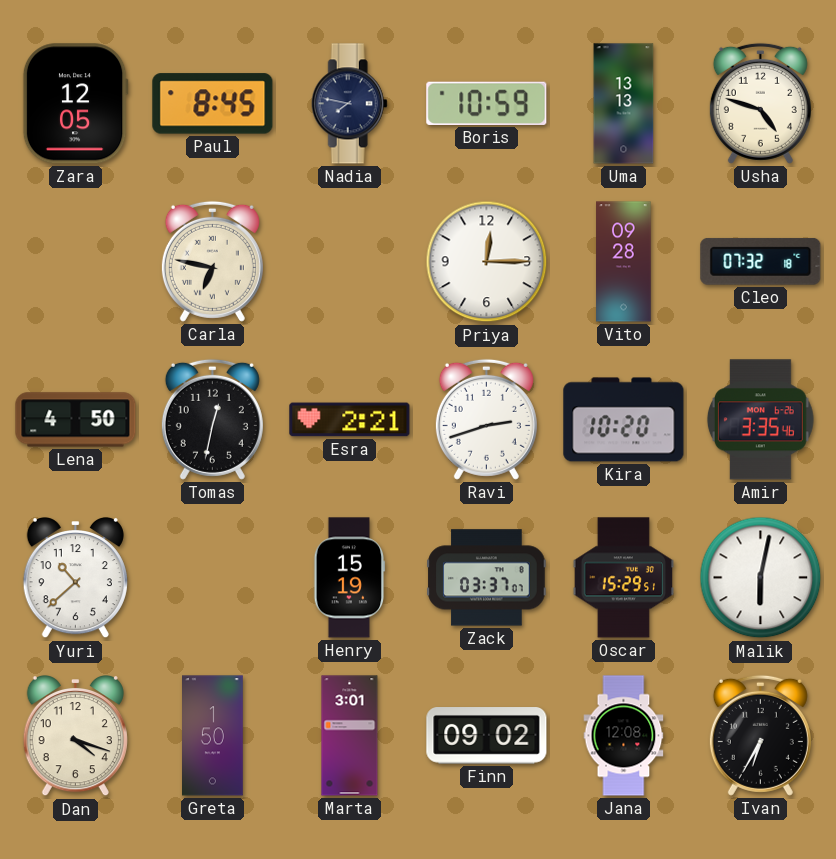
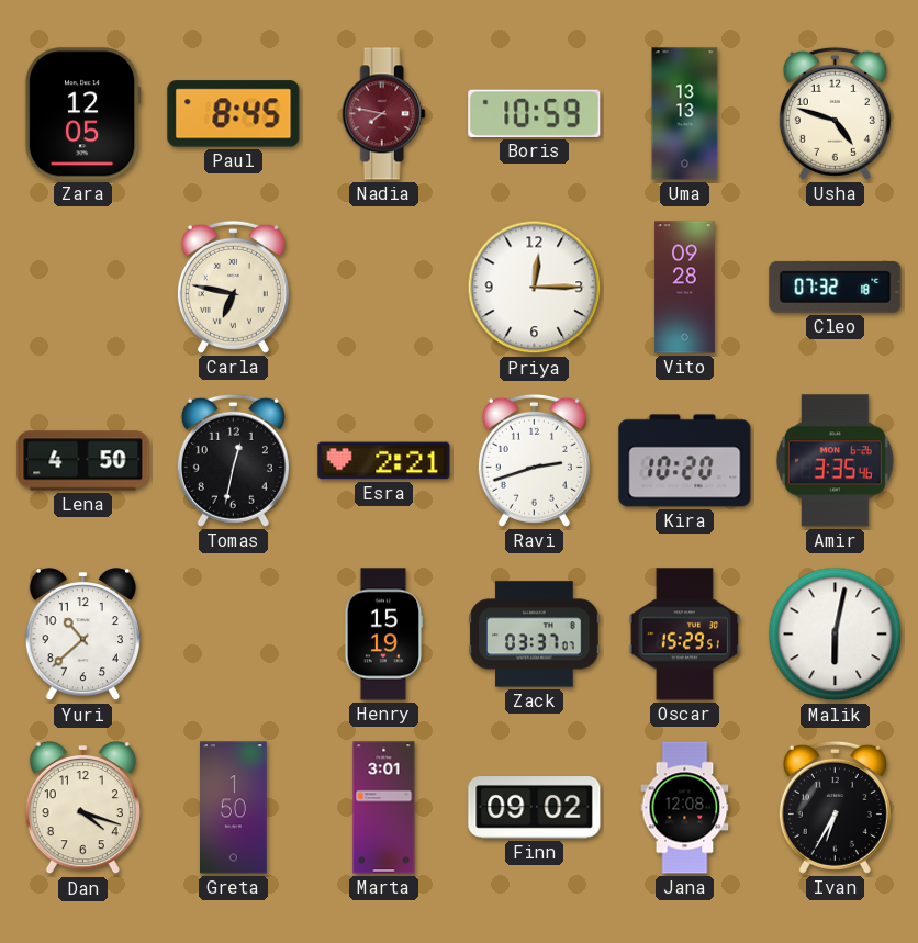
Nadia dial: navy -> burgundy (383, 114)
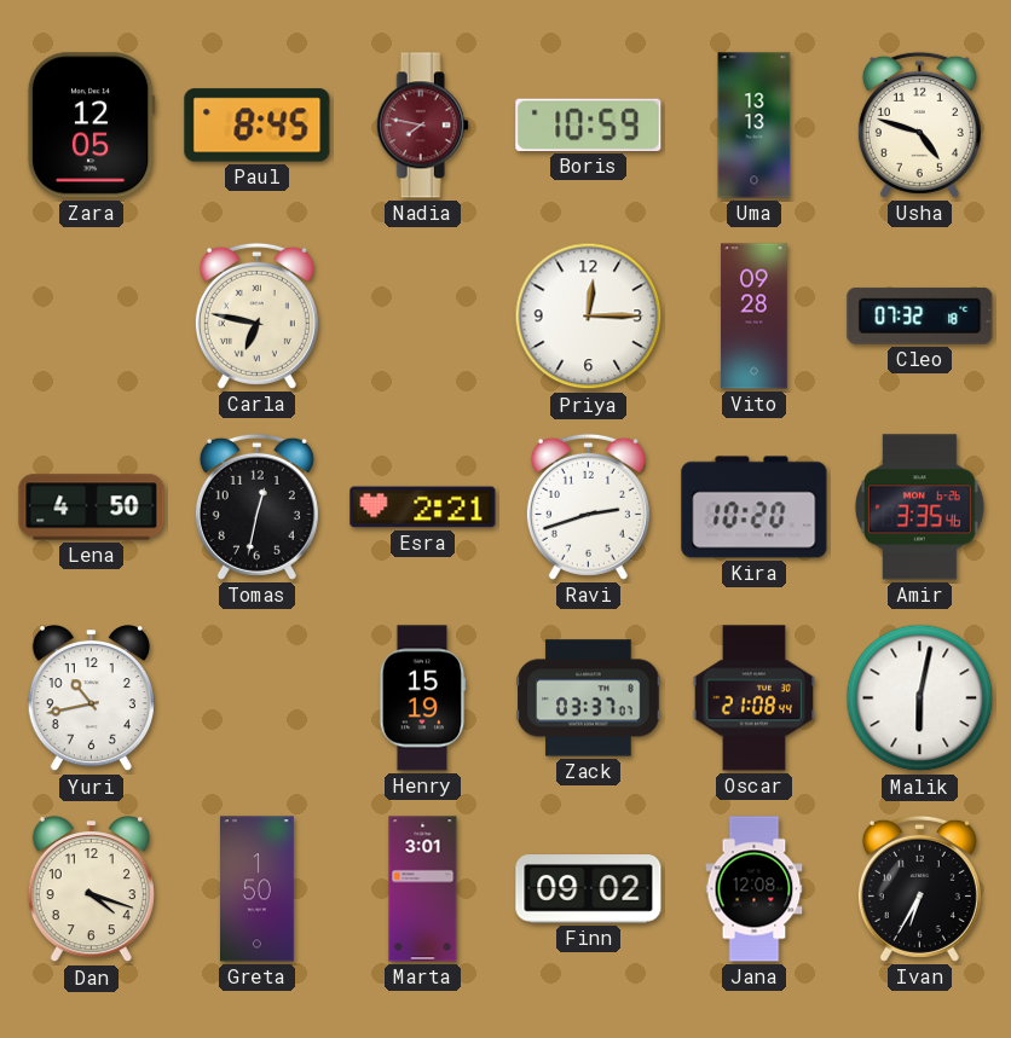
Yuri: 10:38 -> 10:43 (91, 698)
Oscar: 15:29 -> 21:08 (753, 698)
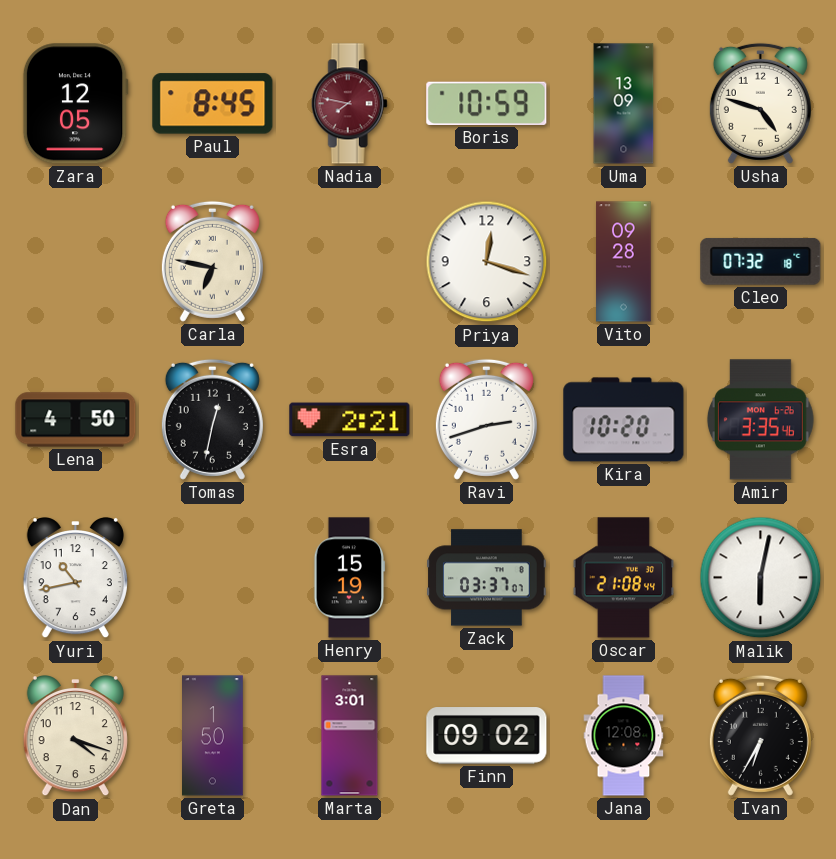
Uma: 13:13 -> 13:09 (624, 104)
Priya: 12:15 -> 12:18 (487, 262)
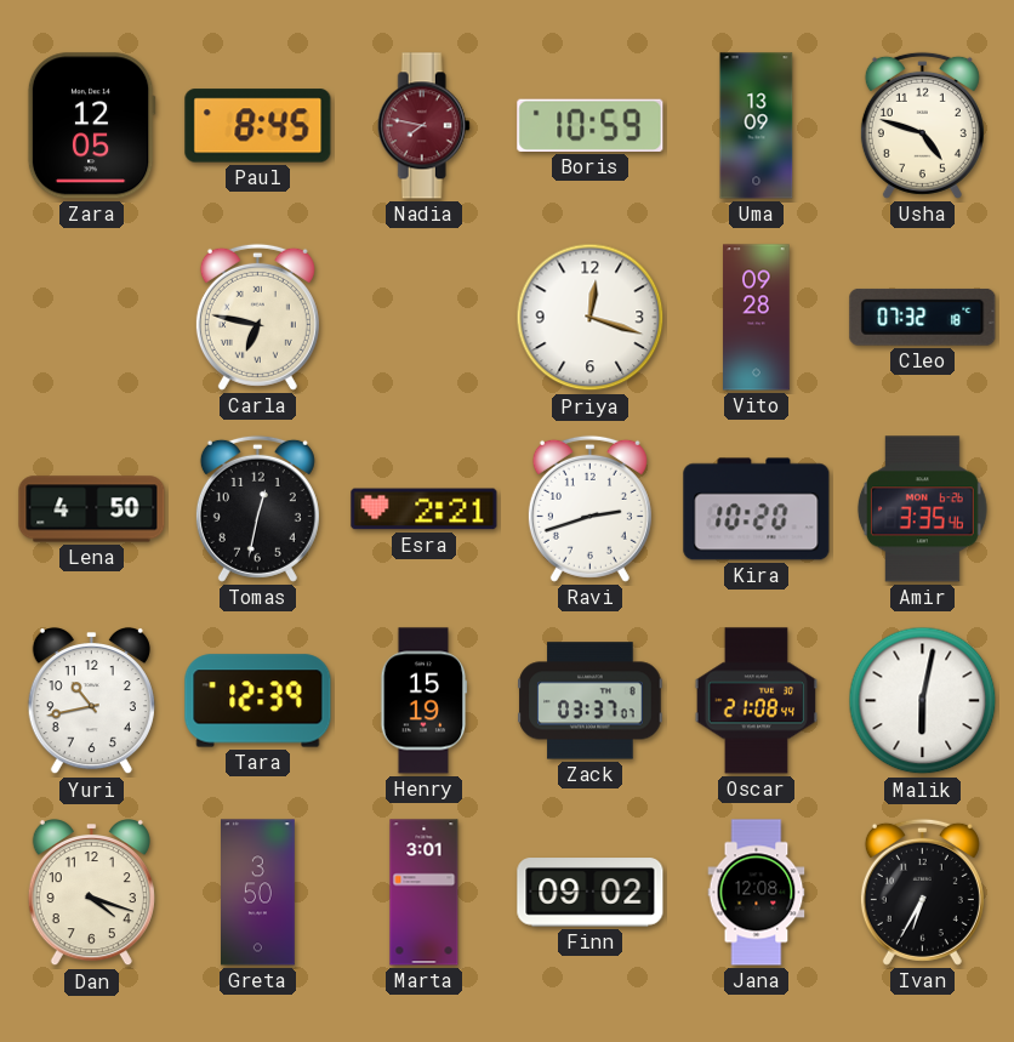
Tara: none -> 12:39 (258, 701)
Greta: 1:50 -> 3:50 (258, 893)
